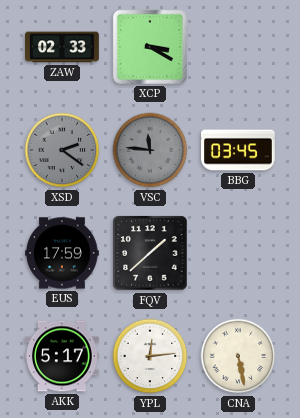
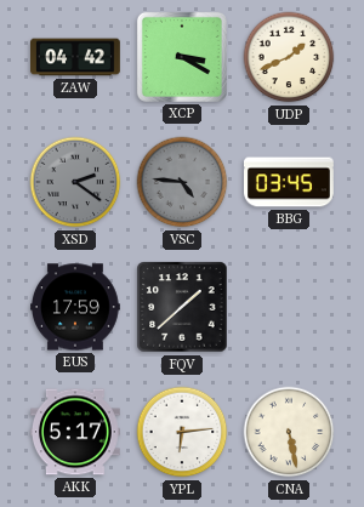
ZAW: 02:33 -> 04:42 (76, 57)
UDP: none -> 1:41 (289, 57)
VSC: 11:46 -> 4:46 (182, 182)
YPL: 12:14 -> 6:14 (182, 432)
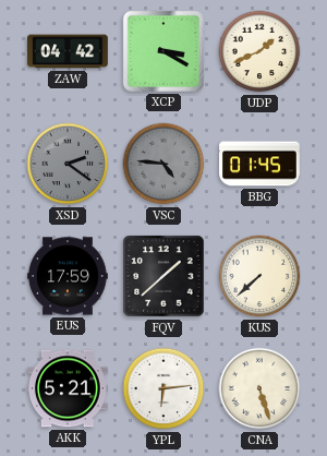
BBG: 03:45 -> 01:45 (261, 164)
KUS: none -> 7:38 (259, 276)
AKK: 5:17 -> 5:21 (68, 388)
CNA: 5:28 -> 5:27 (259, 388)
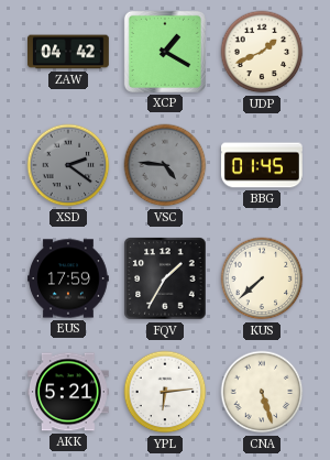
XCP: 3:20 -> 1:20 (165, 52)
FQV: 1:38 -> 1:35 (165, 278)
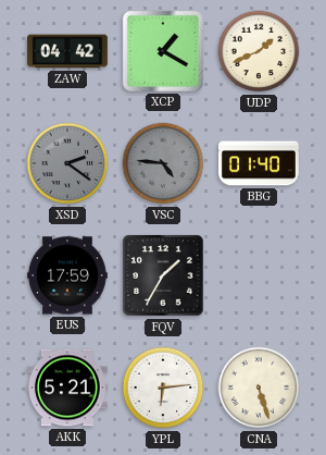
BBG: 01:45 -> 01:40 (260, 163)
KUS: 7:38 -> none (262, 278)
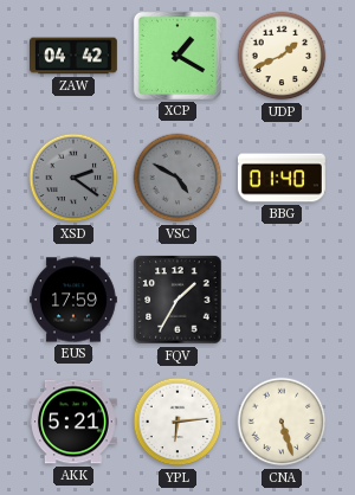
VSC: 4:46 -> 4:50 (177, 178)
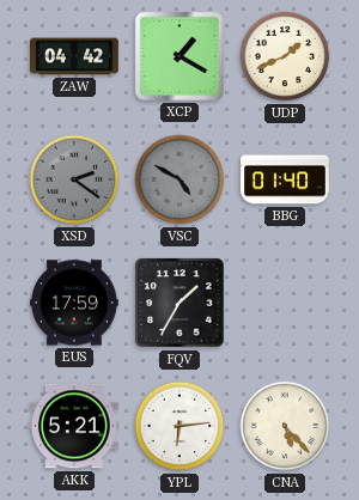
CNA: 5:27 -> 5:23 (285, 426)
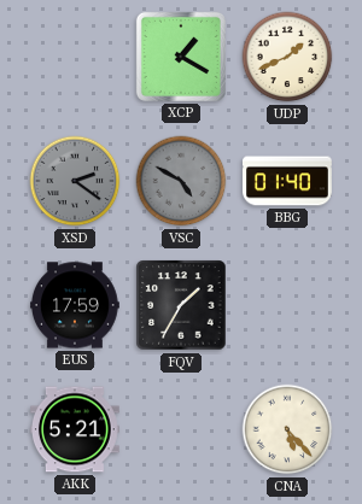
ZAW: 04:42 -> none (75, 56)
YPL: 6:14 -> none (180, 426)
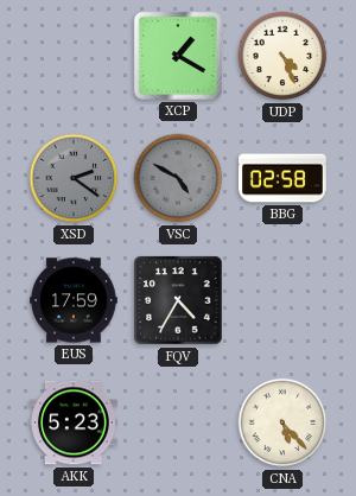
UDP: 1:41 -> 4:26 (282, 56)
BBG: 01:40 -> 02:58 (284, 178)
FQV: 1:35 -> 4:35 (178, 300)
AKK: 5:21 -> 5:23 (74, 422)
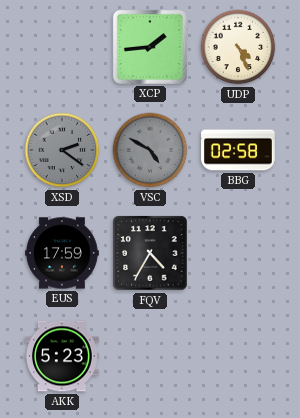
XCP: 1:20 -> 1:44 (150, 47)
CNA: 5:23 -> none (282, 422)
